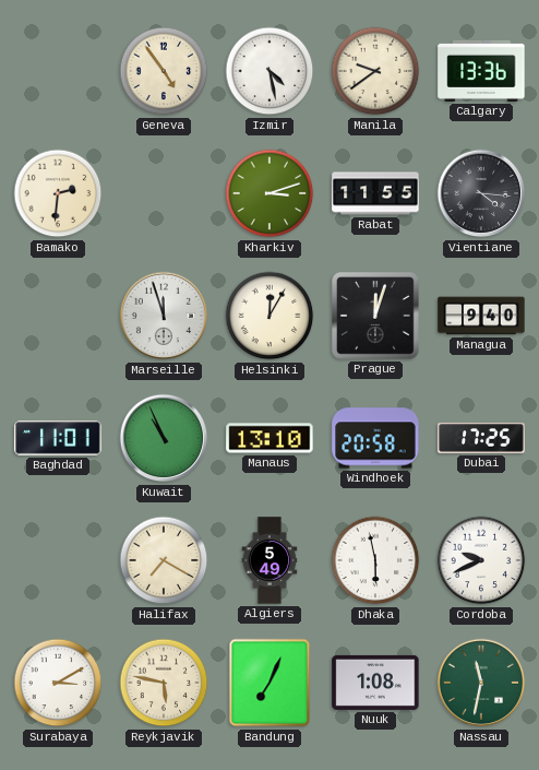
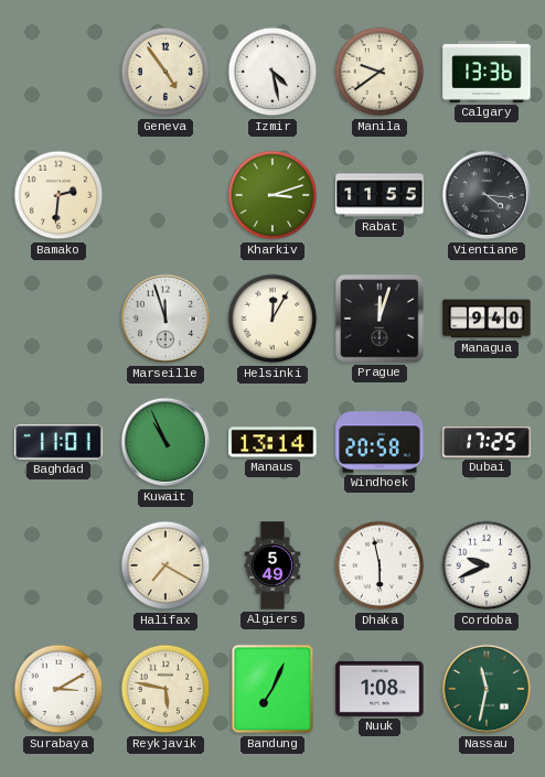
Manaus: 13:10 -> 13:14 (272, 442)
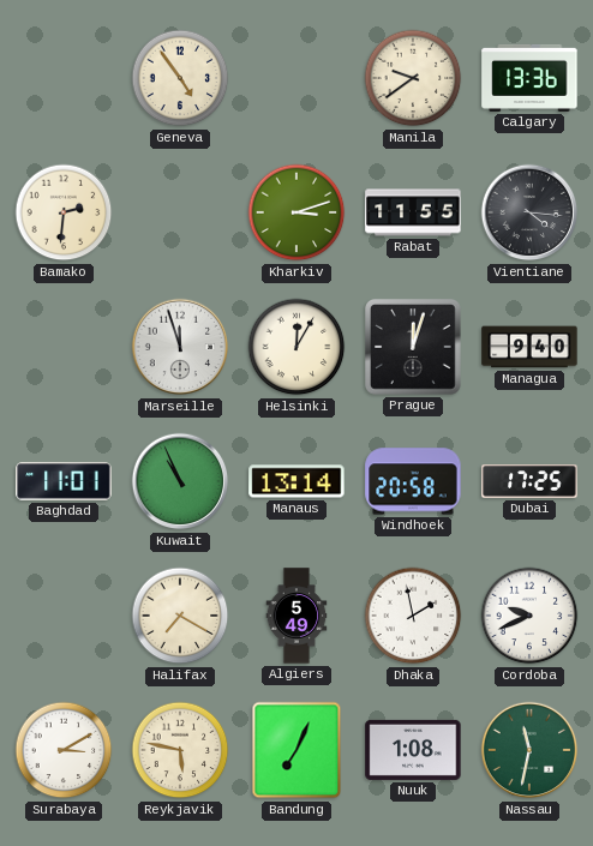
Izmir: 4:28 -> none (272, 72)
Dhaka: 5:58 -> 1:58 (413, 616)
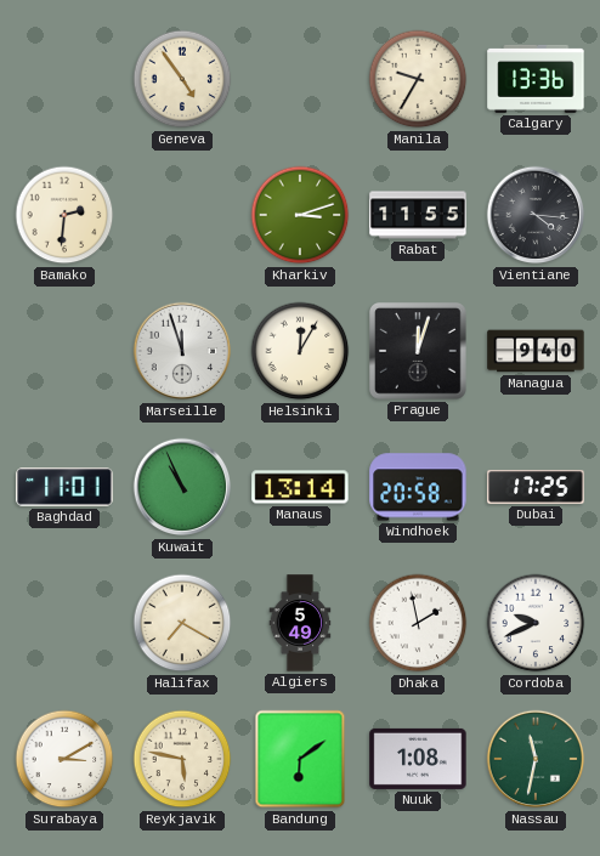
Manila: 9:39 -> 9:35 (418, 79)
Bandung: 7:04 -> 6:09 (300, 759)
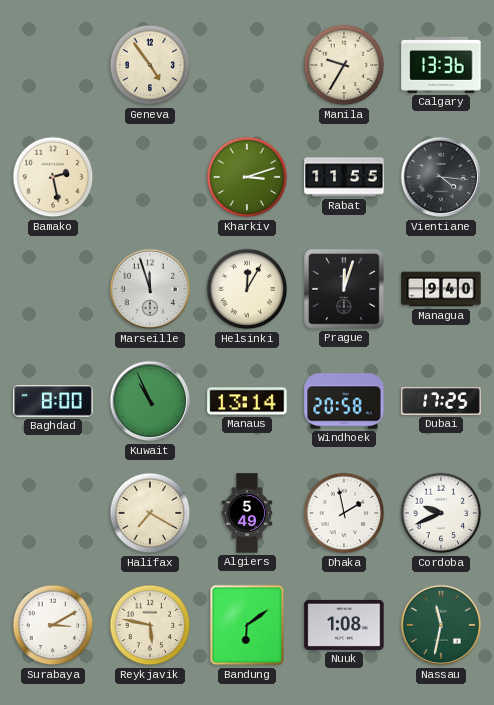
Bamako: 2:31 -> 2:28 (53, 177)
Baghdad: 11:01 -> 8:00 (53, 401)
